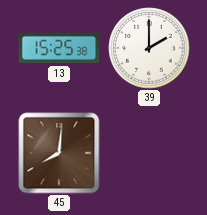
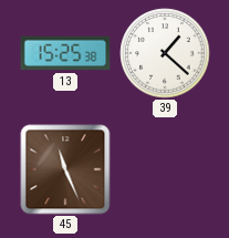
39: 2:00 -> 1:22 (165, 53)
45: 8:01 -> 11:26 (65, 169)
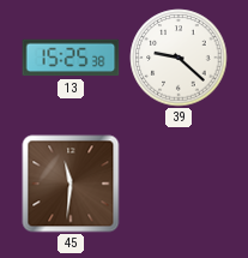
39: 1:22 -> 9:22 (179, 58)
45: 11:26 -> 11:31 (71, 184)
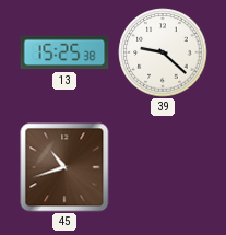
45: 11:31 -> 10:42 (64, 167)
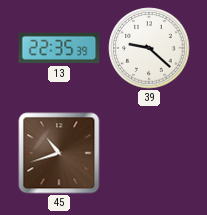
13: 15:25 -> 22:35 (59, 48)
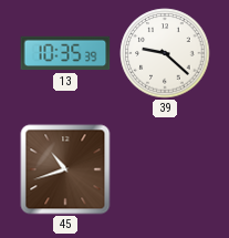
13: 22:35 -> 10:35 (65, 53)
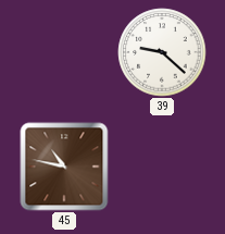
13: 10:35 -> none (65, 53)
45: 10:42 -> 10:47 (64, 167)
